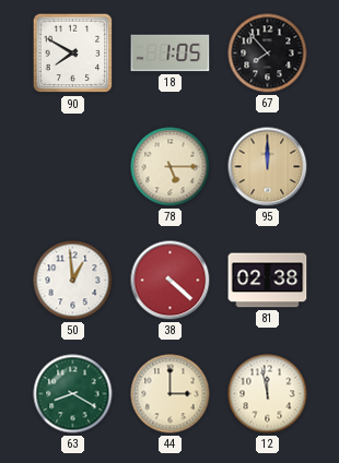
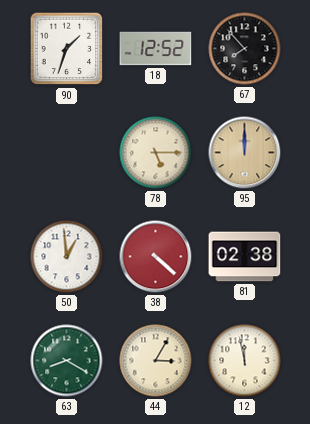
90: 7:50 -> 1:33 (67, 49)
18: 1:05 -> 12:52 (156, 49)
44: 3:00 -> 3:05 (156, 361)
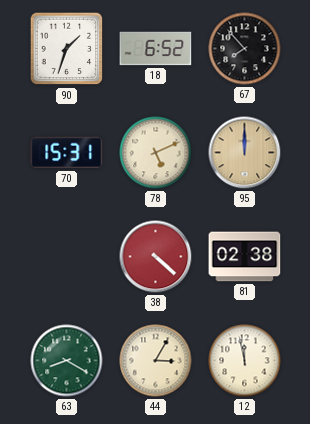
18: 12:52 -> 6:52 (156, 49)
70: none -> 15:31 (67, 153)
78: 5:15 -> 5:11 (156, 153)
50: 12:59 -> none (67, 257)
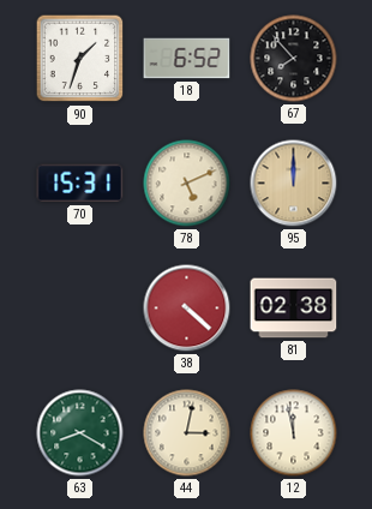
44: 3:05 -> 3:02 (187, 433)
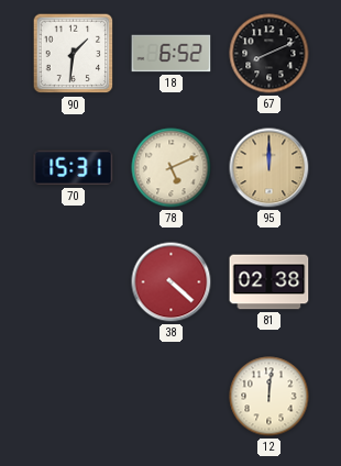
90: 1:33 -> 1:31 (74, 54)
67: 7:53 -> 8:11 (269, 54)
63: 8:20 -> none (80, 433)
44: 3:02 -> none (187, 433)
12: 11:58 -> 12:01 (269, 397)
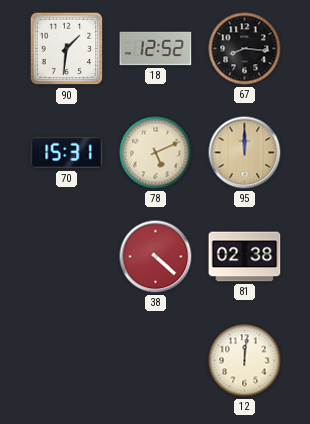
18: 6:52 -> 12:52 (156, 49)
67: 8:11 -> 8:16 (245, 49)
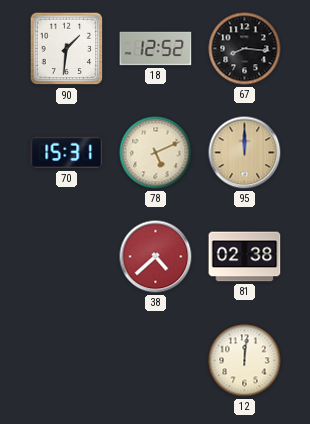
38: 4:22 -> 4:38 (156, 257)
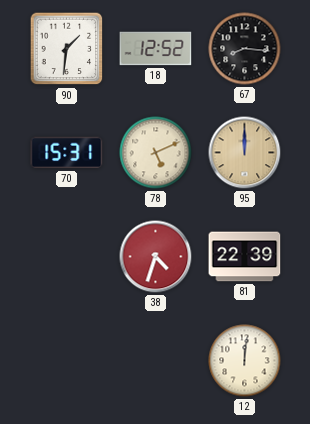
38: 4:38 -> 4:33 (156, 257)
81: 02:38 -> 22:39 (245, 257)
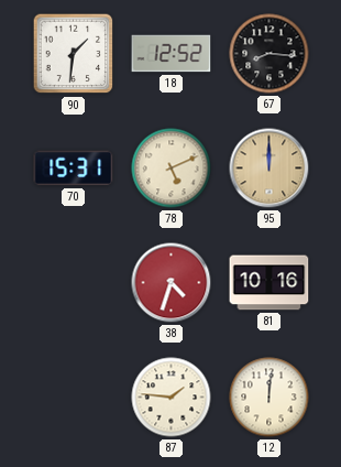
81: 22:39 -> 10:16 (269, 283)
87: none -> 1:46 (172, 398)
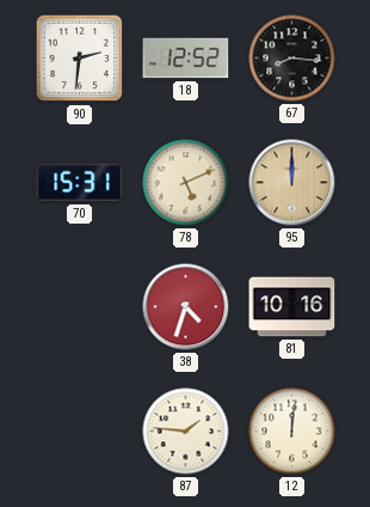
90: 1:31 -> 2:31 (80, 59)
